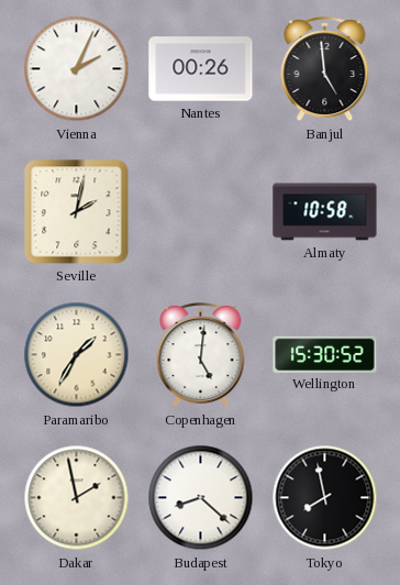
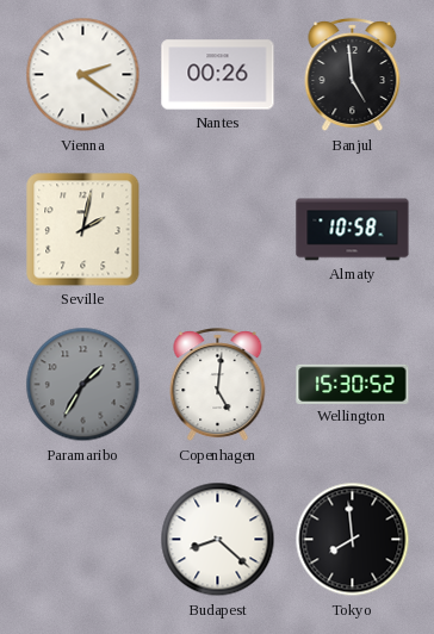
Vienna: 2:04 -> 2:21 (83, 75)
Paramaribo dial: cream -> grey (83, 385)
Dakar: 1:58 -> none (77, 498)
Tokyo: 7:58 -> 7:59 (353, 540)
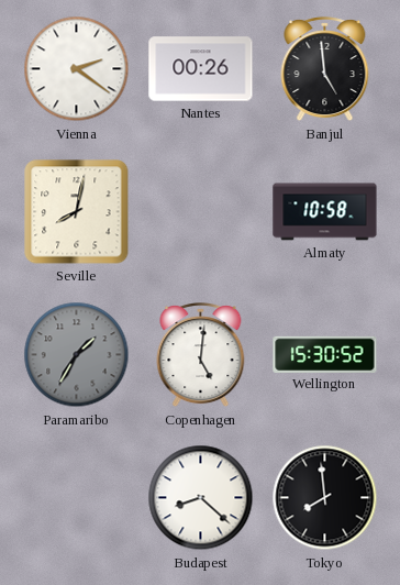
Seville: 2:02 -> 8:02 (77, 212)
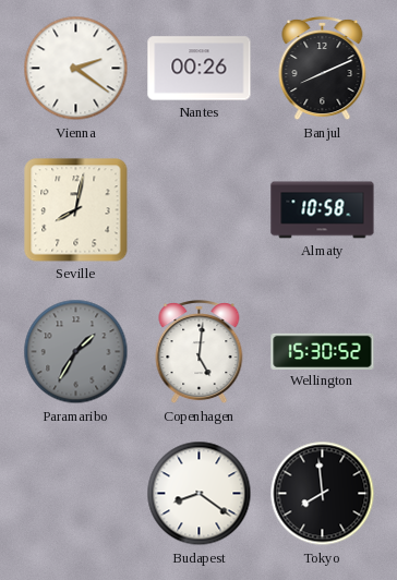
Banjul: 4:59 -> 8:11 (323, 69)
Budapest: 8:22 -> 8:21 (200, 494)
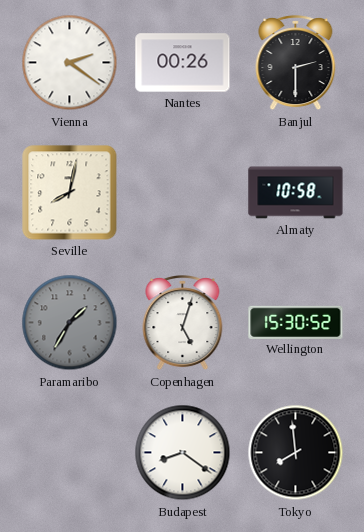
Banjul: 8:11 -> 2:30 (296, 63)
Copenhagen: 5:01 -> 5:03 (183, 323)
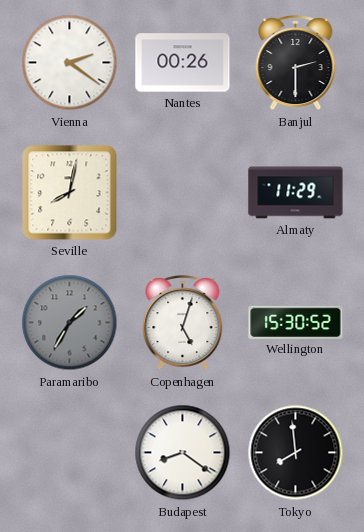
Almaty: 10:58 -> 11:29 (296, 193)
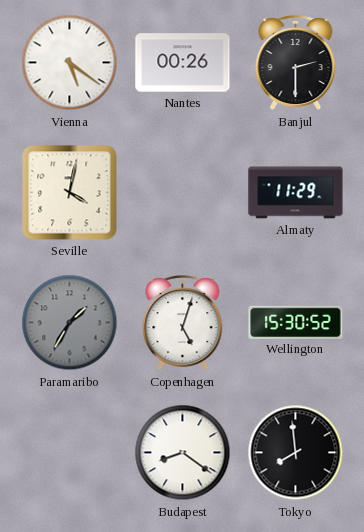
Vienna: 2:21 -> 5:21 (70, 63)
Seville: 8:02 -> 4:02 (70, 193)
